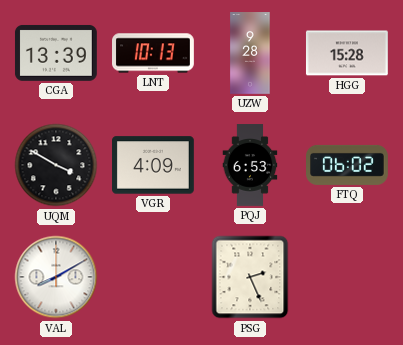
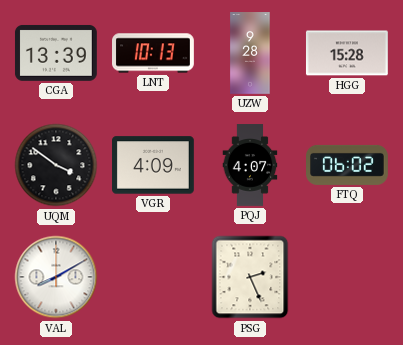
UQM: 3:50 -> 3:51 (56, 165)
PQJ: 6:53 -> 4:07 (250, 165)
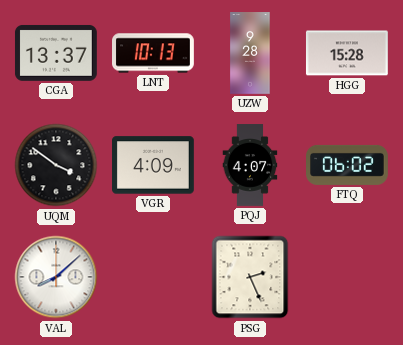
CGA: 13:39 -> 13:37 (56, 53)
VAL: 8:10 -> 8:08 (56, 277)
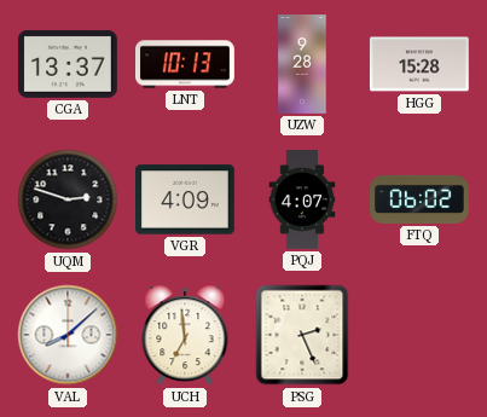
UQM: 3:51 -> 2:48 (68, 199)
UCH: none -> 6:59 (185, 335)
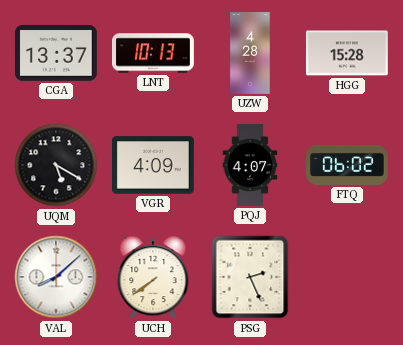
UZW: 9:28 -> 4:28 (250, 53)
UQM: 2:48 -> 5:20 (56, 165)
UCH: 6:59 -> 7:39 (153, 277)
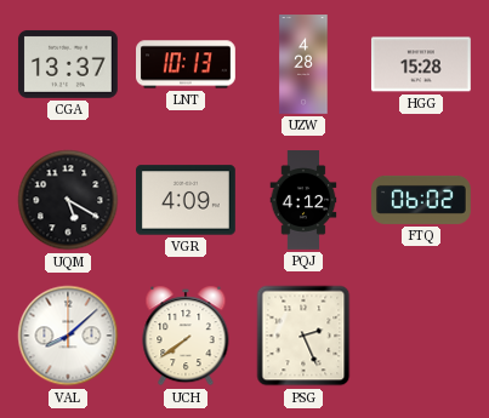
PQJ: 4:07 -> 4:12 (303, 200)
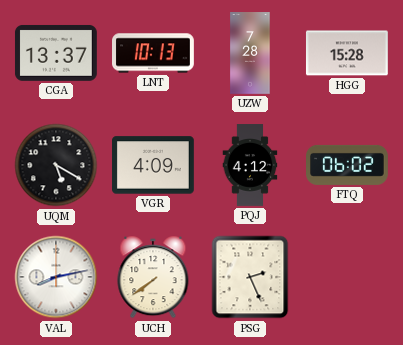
UZW: 4:28 -> 7:28 (250, 53)
VAL: 8:08 -> 8:13 (56, 277)
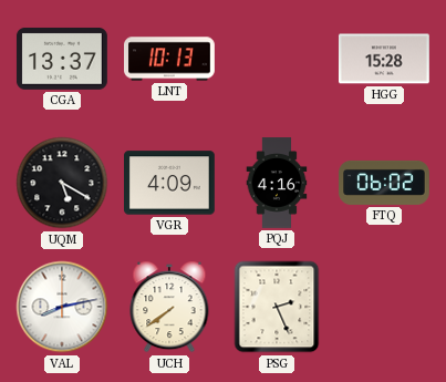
UZW: 7:28 -> none (250, 53)
PQJ: 4:12 -> 4:16 (277, 183)
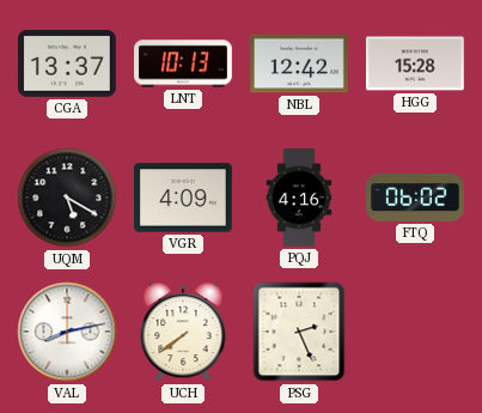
NBL: none -> 12:42 (300, 63)
